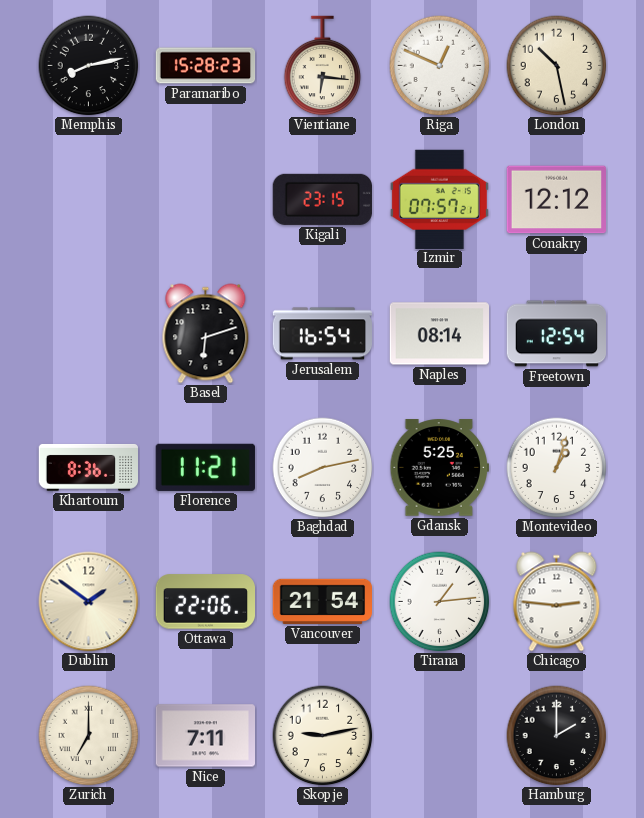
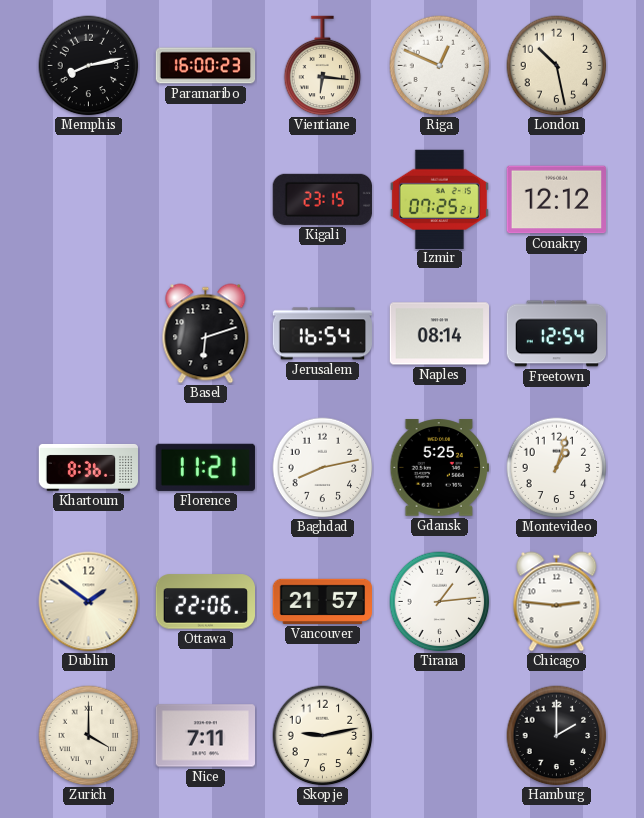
Paramaribo: 15:28 -> 16:00 (206, 66)
Izmir: 07:57 -> 07:25 (439, 199)
Vancouver: 21:54 -> 21:57 (322, 601)
Zurich: 7:00 -> 4:00 (89, 736)
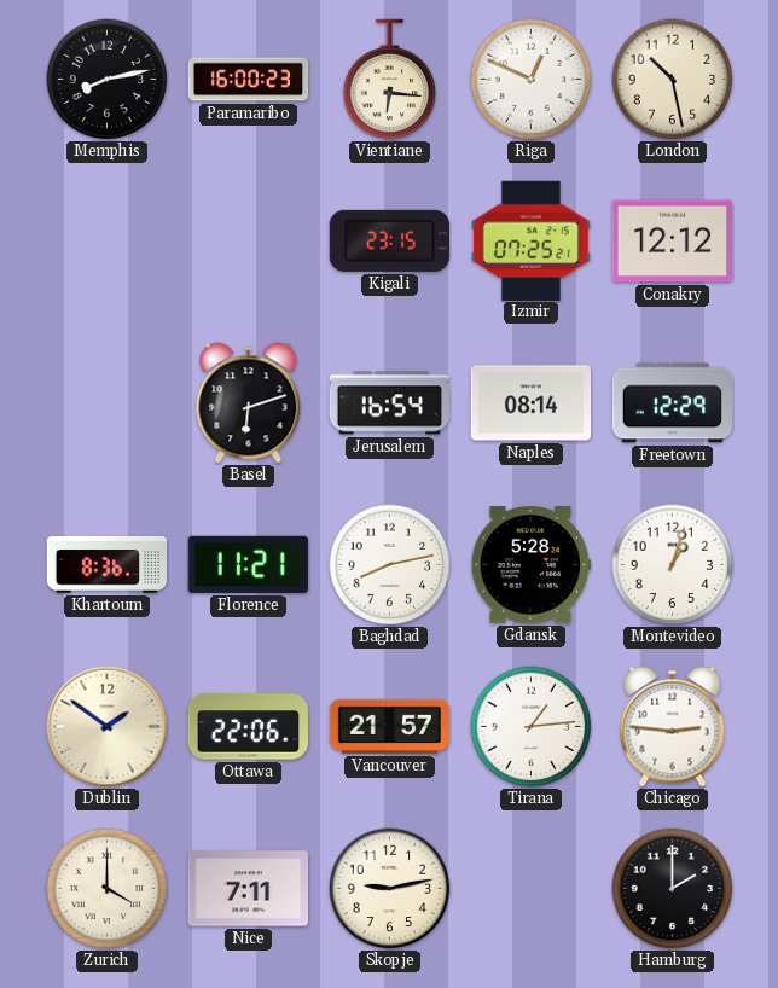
Freetown: 12:54 -> 12:29 (672, 403)
Gdansk: 5:25 -> 5:28 (530, 565)
